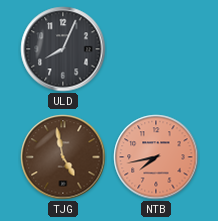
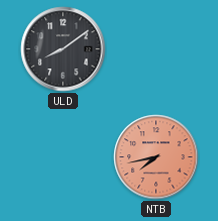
ULD: 8:04 -> 8:09 (63, 49)
TJG: 4:58 -> none (63, 157)
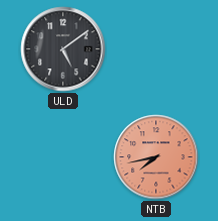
ULD: 8:09 -> 5:09 (63, 49)
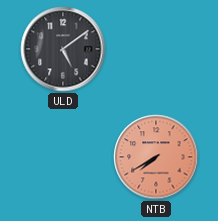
NTB: 7:43 -> 7:40 (156, 157)
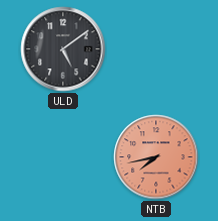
NTB: 7:40 -> 7:43 (156, 157)
